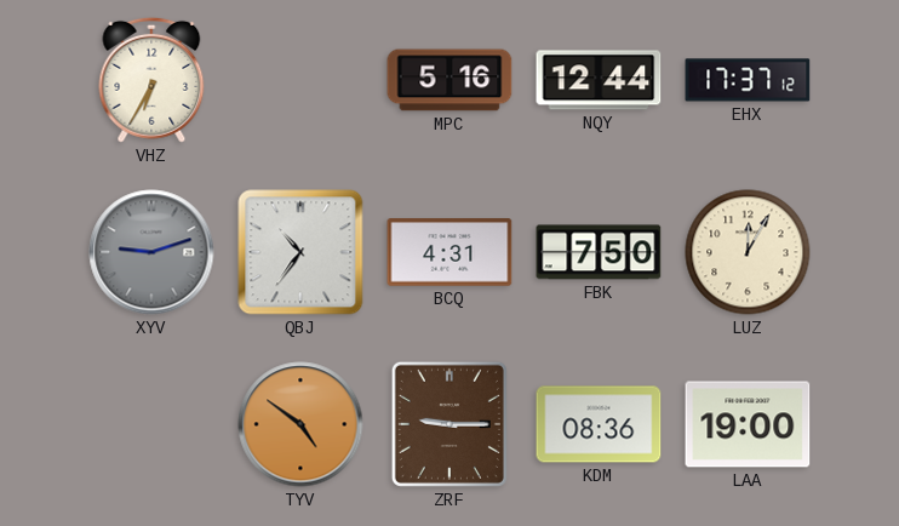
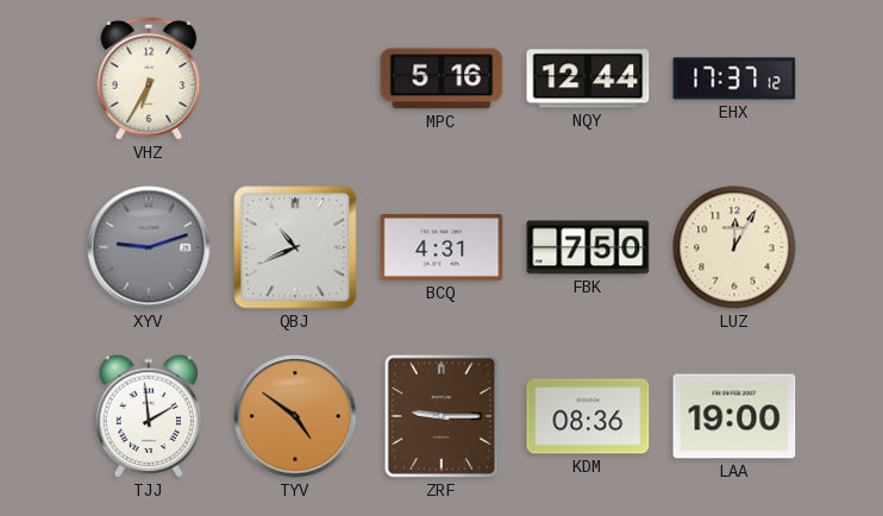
QBJ: 10:36 -> 10:41 (295, 247)
TJJ: none -> 1:59 (148, 416)
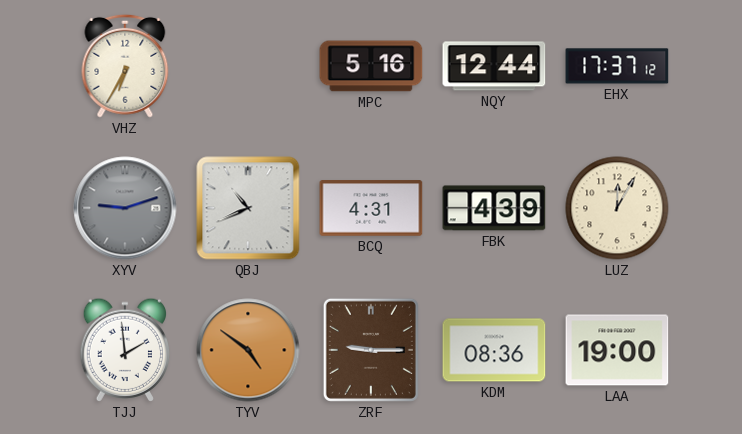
FBK: 7:50 -> 4:39 (494, 208)
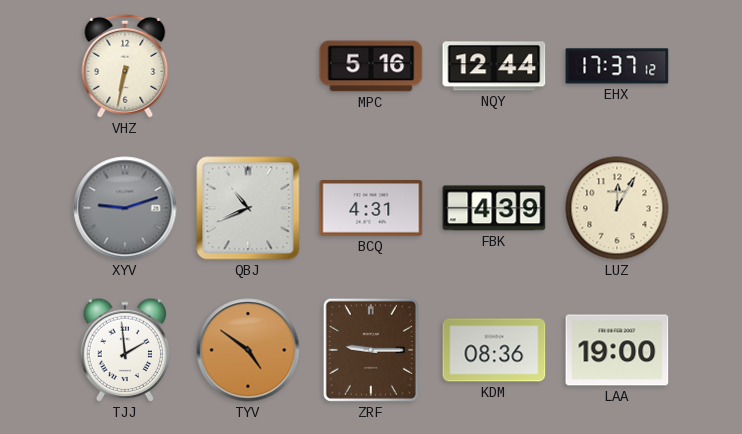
VHZ: 6:35 -> 6:32 (125, 66)
